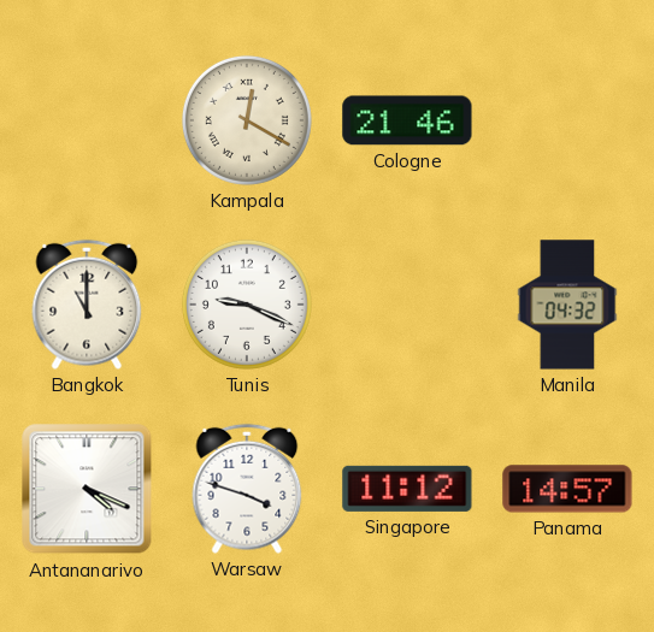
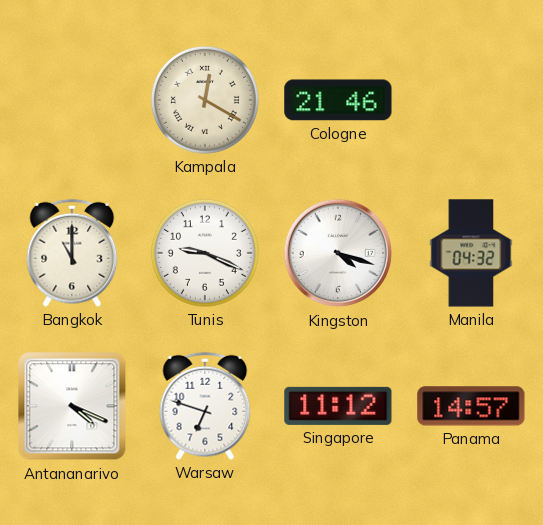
Kingston: none -> 4:18 (338, 253)
Warsaw: 3:48 -> 6:48 (205, 406)
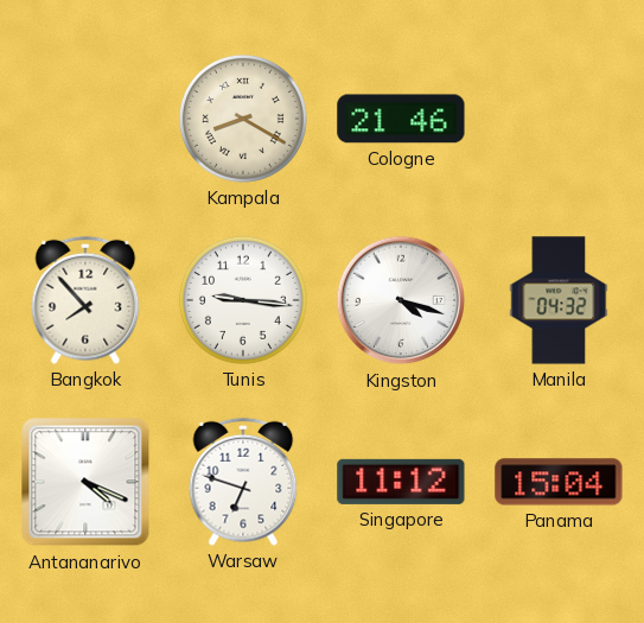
Kampala: 12:20 -> 8:20 (243, 119)
Bangkok: 11:00 -> 7:53 (85, 300)
Tunis: 9:19 -> 9:16 (243, 300)
Panama: 14:57 -> 15:04 (559, 482)
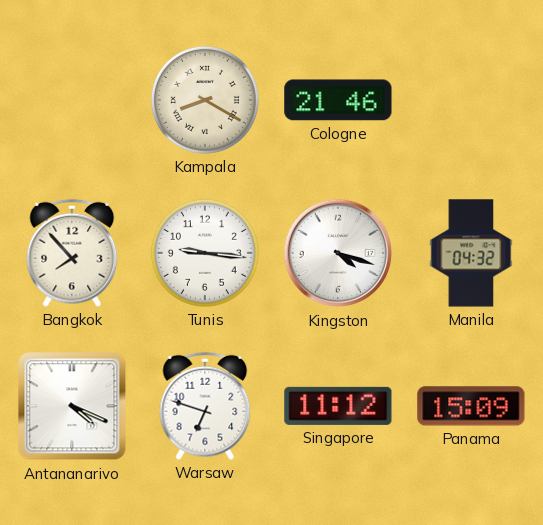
Panama: 15:04 -> 15:09 (471, 406)
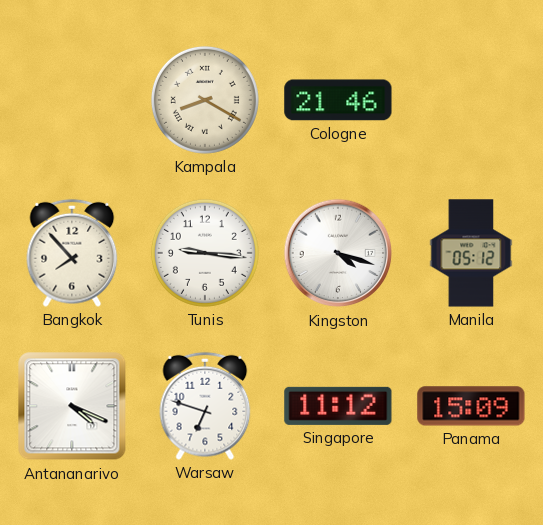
Manila: 04:32 -> 05:12 (471, 253)
